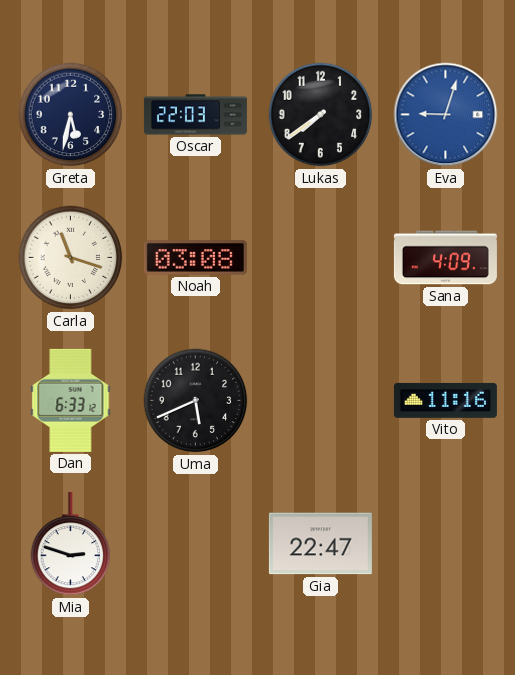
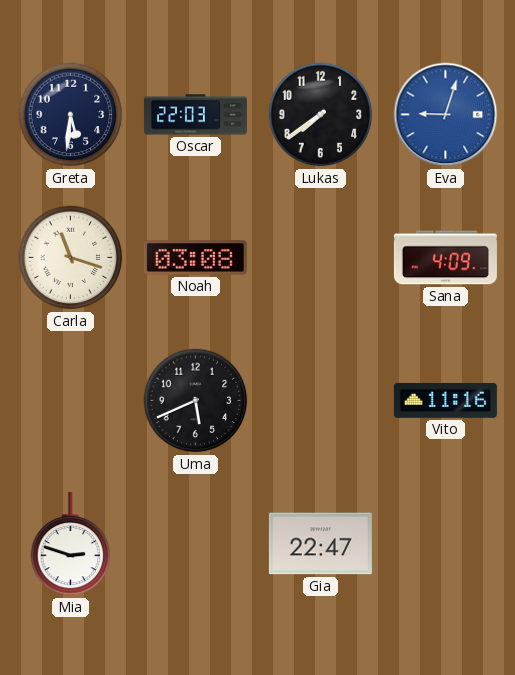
Greta: 5:32 -> 5:31 (71, 115)
Dan: 6:33 -> none (71, 400)
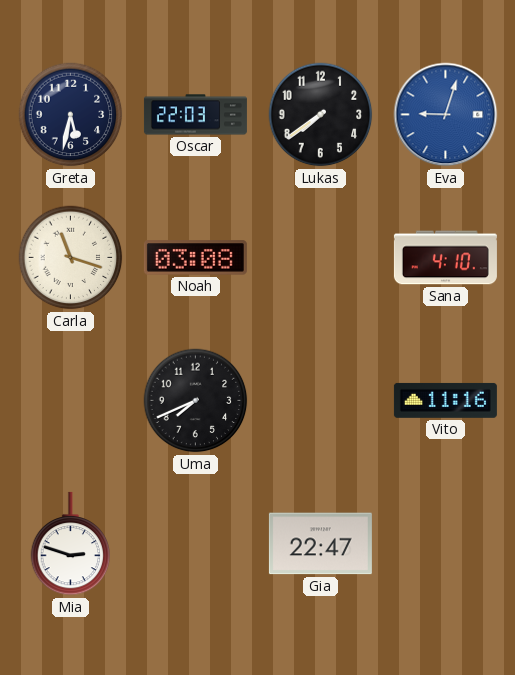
Greta: 5:31 -> 5:32 (71, 115)
Sana: 4:09 -> 4:10 (445, 258)
Uma: 5:41 -> 7:41 (196, 401)
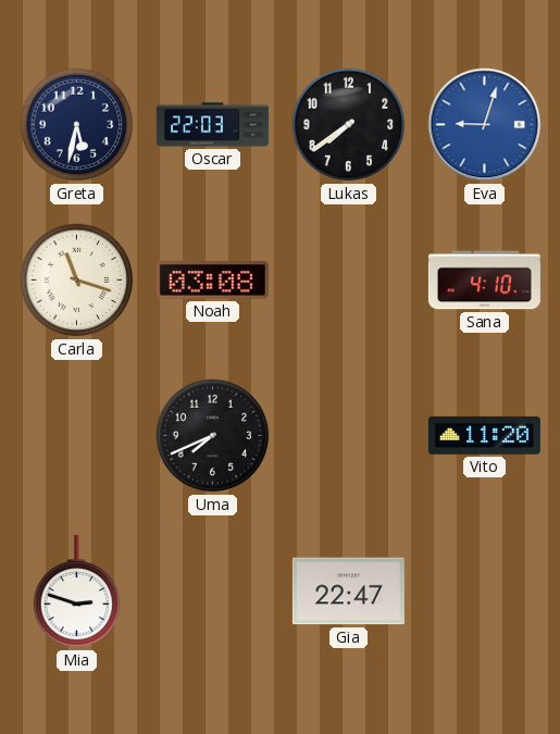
Vito: 11:16 -> 11:20 (484, 435)
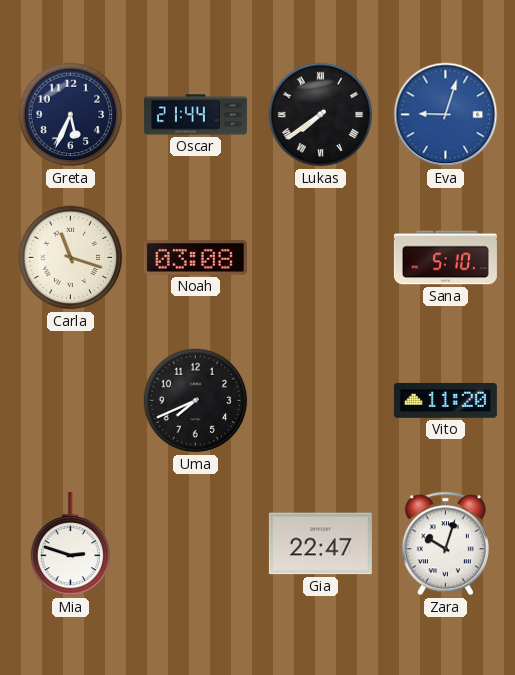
Greta: 5:32 -> 5:34 (71, 115)
Oscar: 22:03 -> 21:44 (195, 115)
Lukas numerals: Arabic -> Roman (321, 115)
Sana: 4:10 -> 5:10 (445, 258)
Zara: none -> 10:03 (445, 544)
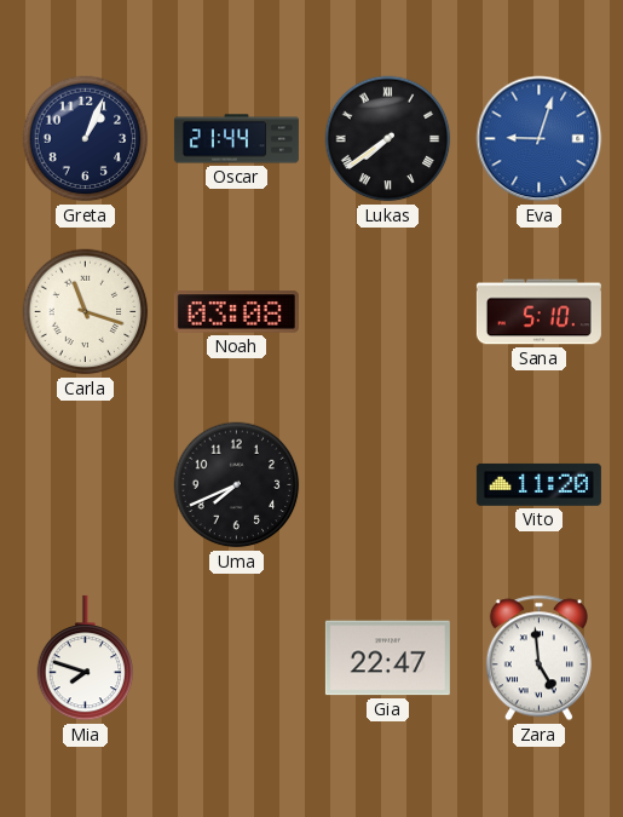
Greta: 5:34 -> 1:04 (86, 139)
Mia: 2:48 -> 7:48 (86, 658)
Zara: 10:03 -> 4:59 (538, 658)
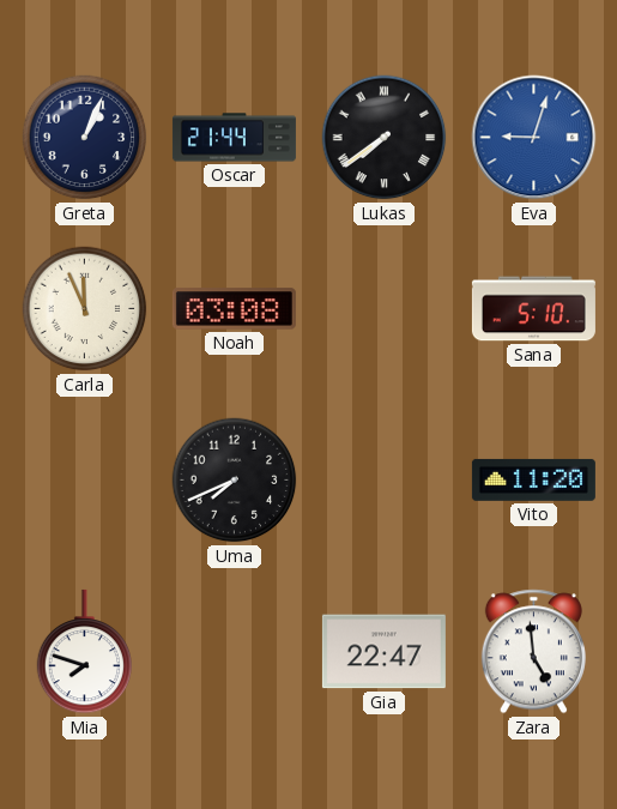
Carla: 11:18 -> 11:56 (85, 309)
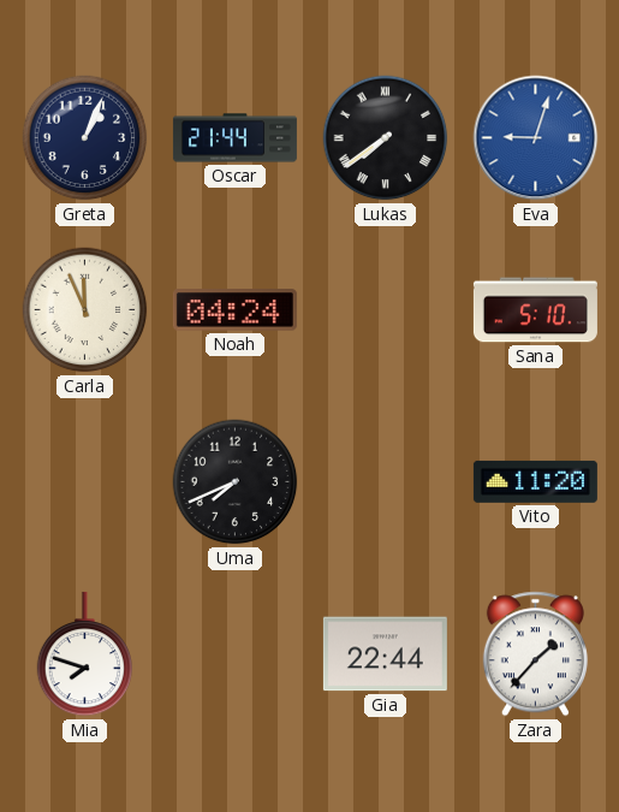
Noah: 03:08 -> 04:24 (234, 310)
Gia: 22:47 -> 22:44 (385, 654)
Zara: 4:59 -> 1:37 (535, 654)
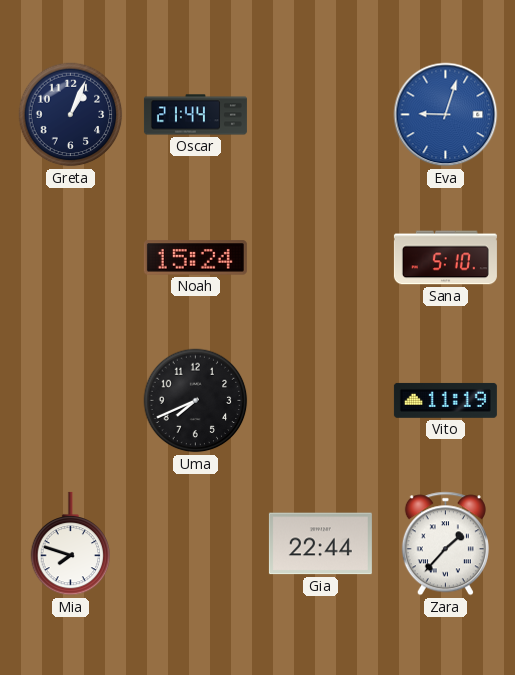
Lukas: 7:39 -> none (386, 138)
Carla: 11:56 -> none (85, 310)
Noah: 04:24 -> 15:24 (195, 258)
Vito: 11:20 -> 11:19 (445, 400)
